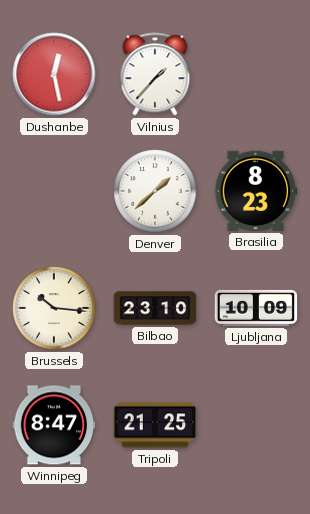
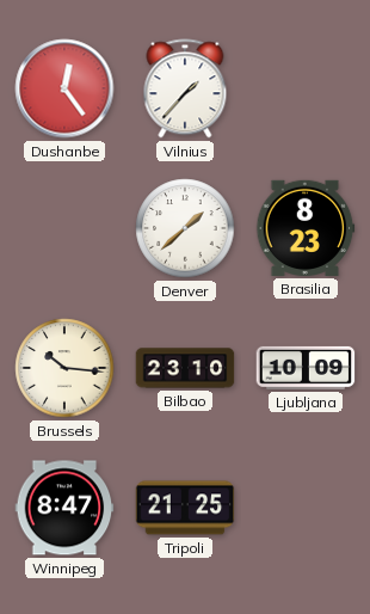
Dushanbe: 12:28 -> 12:24 (64, 88)
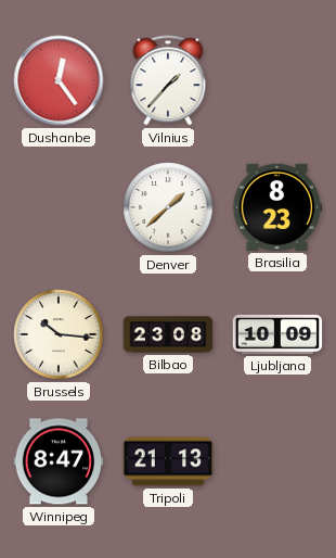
Bilbao: 23:10 -> 23:08 (168, 334)
Tripoli: 21:25 -> 21:13 (168, 461)
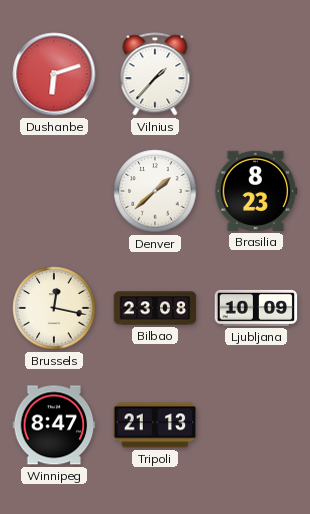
Dushanbe: 12:24 -> 6:12 (54, 74)
Brussels: 10:16 -> 12:17 (54, 308)
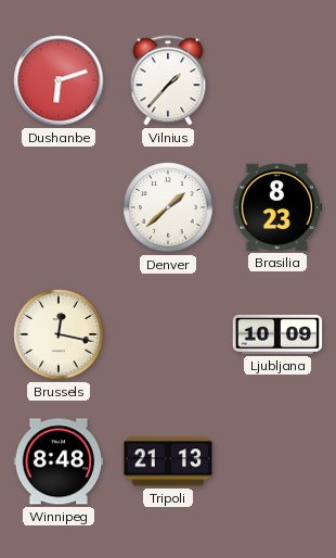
Bilbao: 23:08 -> none (155, 308)
Winnipeg: 8:47 -> 8:48 (59, 461)
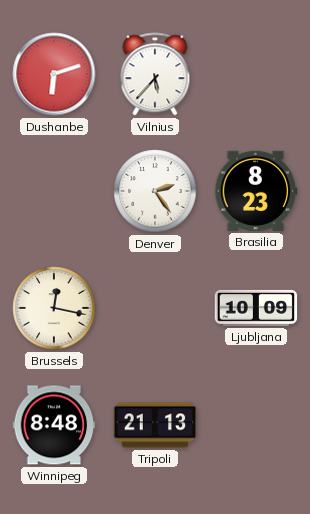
Vilnius: 1:37 -> 5:37 (155, 74)
Denver: 1:38 -> 2:24 (155, 191)
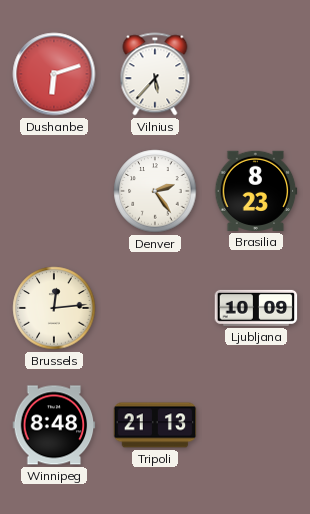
Brussels: 12:17 -> 12:14 (54, 308)
